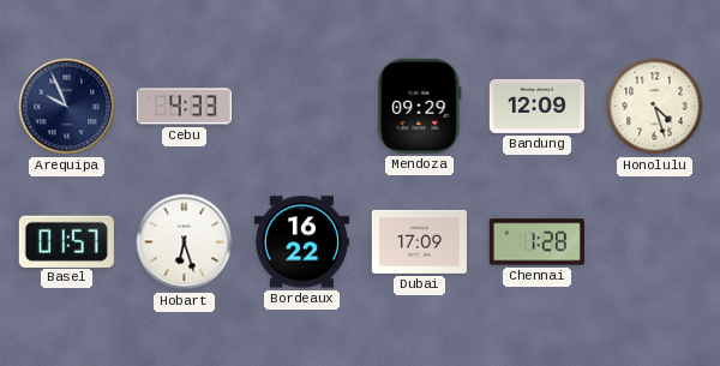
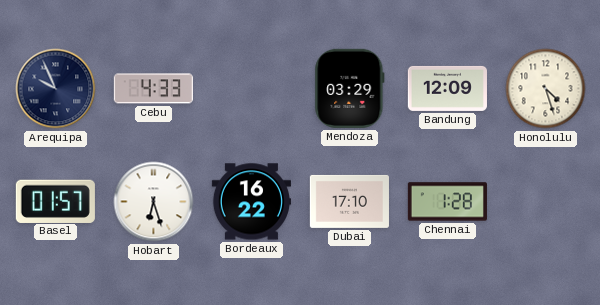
Mendoza: 09:29 -> 03:29 (350, 88)
Dubai: 17:09 -> 17:10 (349, 201)
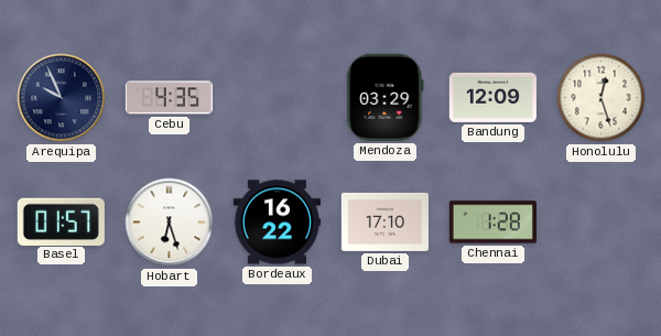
Cebu: 4:33 -> 4:35 (169, 98)
Honolulu: 4:27 -> 12:27 (602, 98)
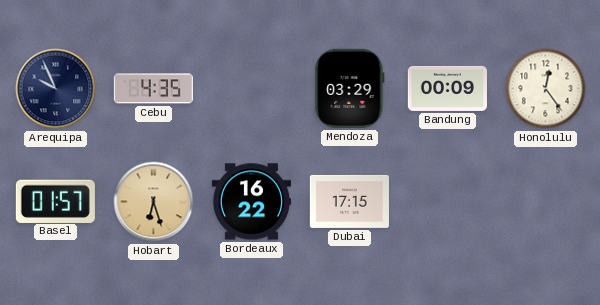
Bandung: 12:09 -> 00:09 (447, 88)
Honolulu: 12:27 -> 12:24 (546, 89)
Hobart dial: white -> champagne (154, 202)
Dubai: 17:10 -> 17:15 (349, 201)
Chennai: 1:28 -> none (492, 223)
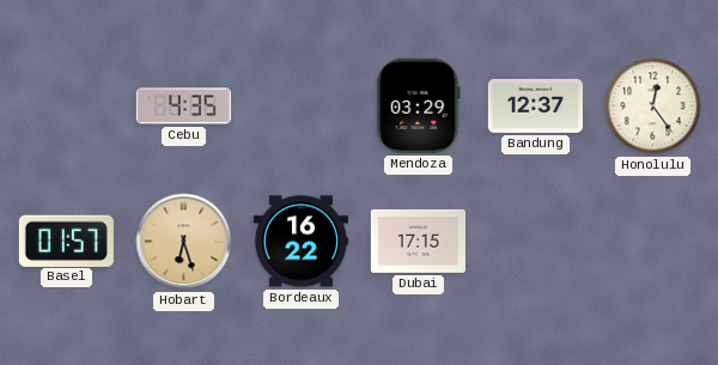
Arequipa: 9:56 -> none (56, 89)
Bandung: 00:09 -> 12:37 (535, 105)
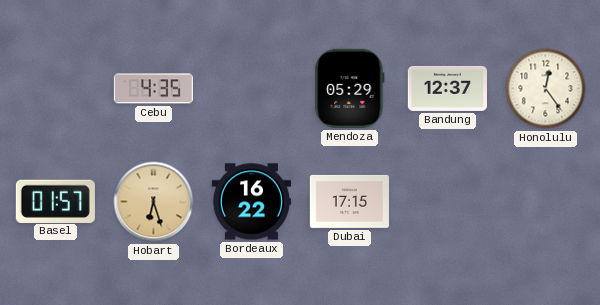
Mendoza: 03:29 -> 05:29 (350, 88)
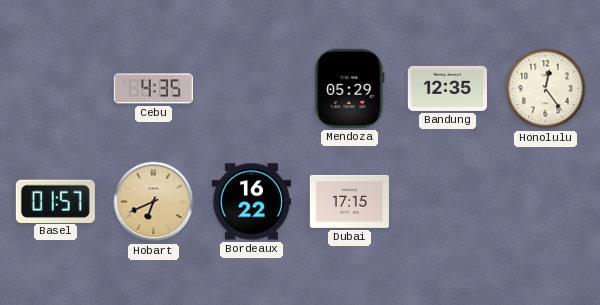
Bandung: 12:37 -> 12:35 (447, 88)
Hobart: 6:27 -> 6:41 (154, 202)
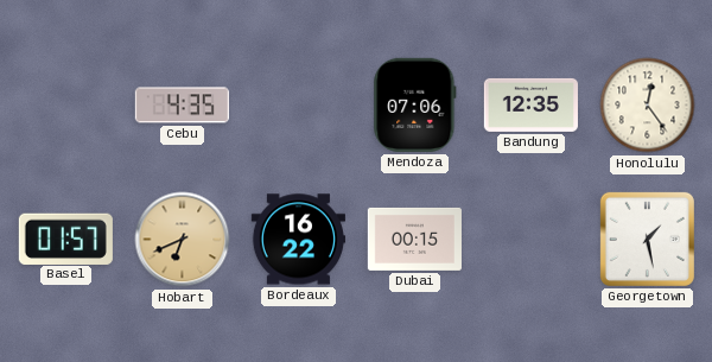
Mendoza: 05:29 -> 07:06 (415, 104)
Dubai: 17:15 -> 00:15 (414, 239)
Georgetown: none -> 1:28 (647, 239)
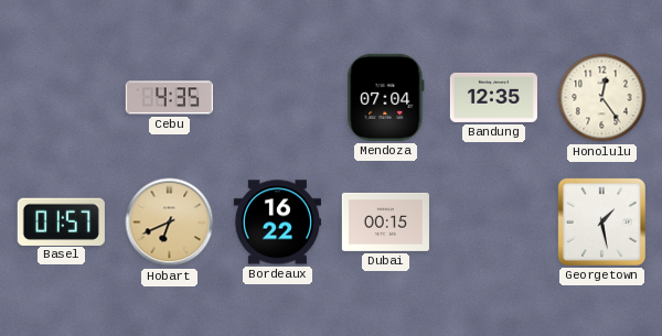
Mendoza: 07:06 -> 07:04 (386, 97)
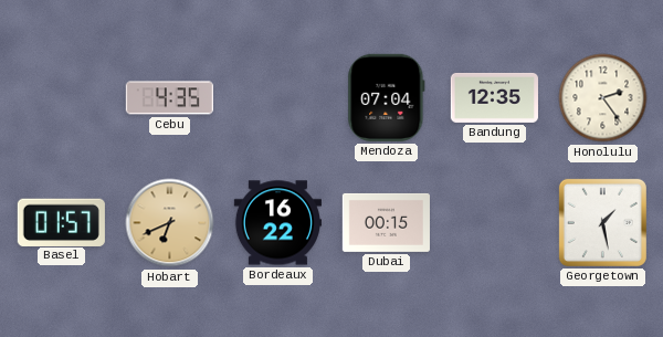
Honolulu: 12:24 -> 2:24 (603, 98)
